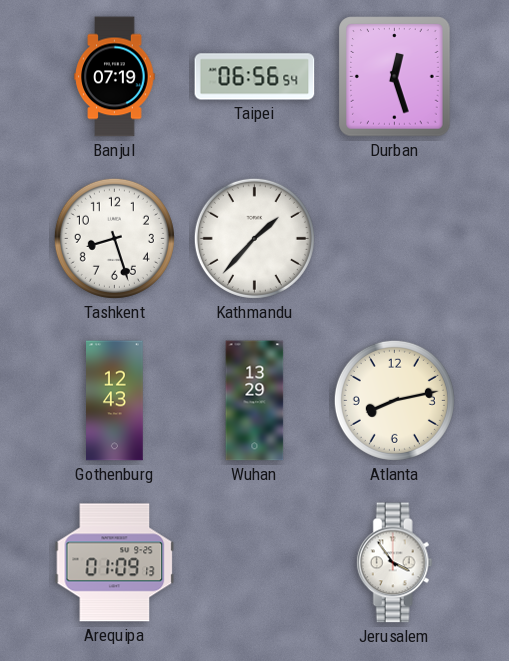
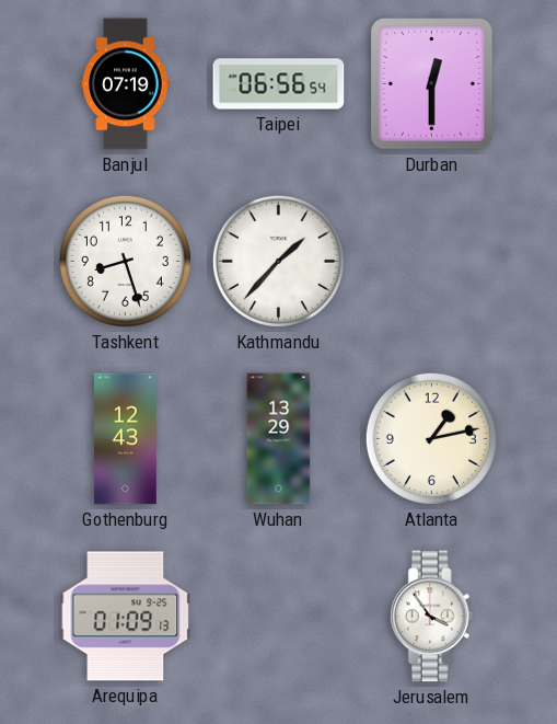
Durban: 12:27 -> 12:30 (432, 84)
Atlanta: 8:13 -> 1:13 (431, 438)
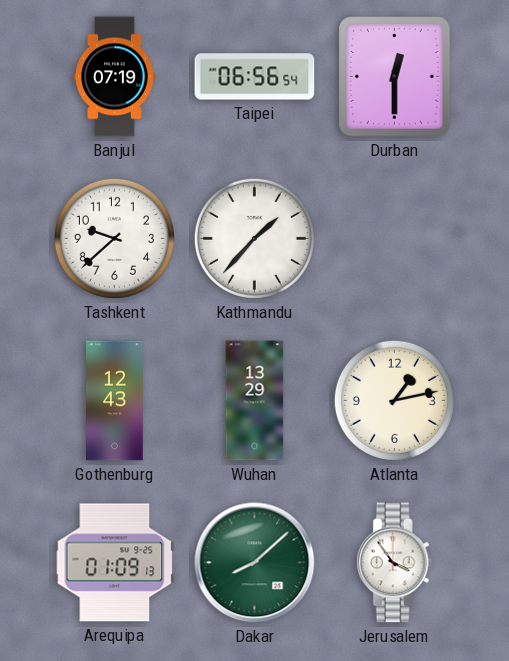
Tashkent: 8:27 -> 9:38 (114, 238)
Dakar: none -> 8:08 (255, 563)
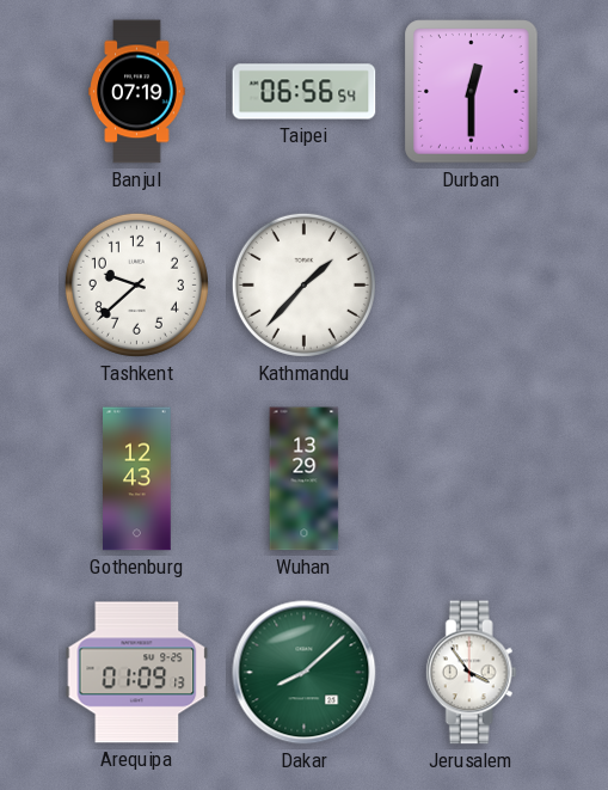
Atlanta: 1:13 -> none (394, 400)
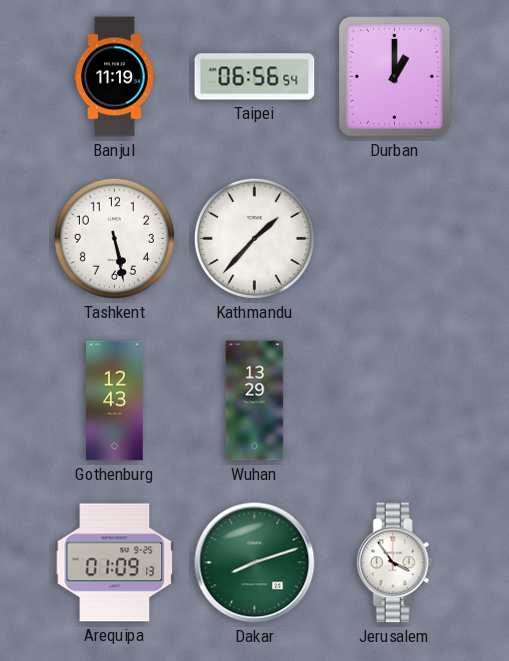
Banjul: 07:19 -> 11:19 (115, 77)
Durban: 12:30 -> 1:00 (395, 77)
Tashkent: 9:38 -> 5:28 (114, 238)
Dakar: 8:08 -> 8:12 (255, 563)
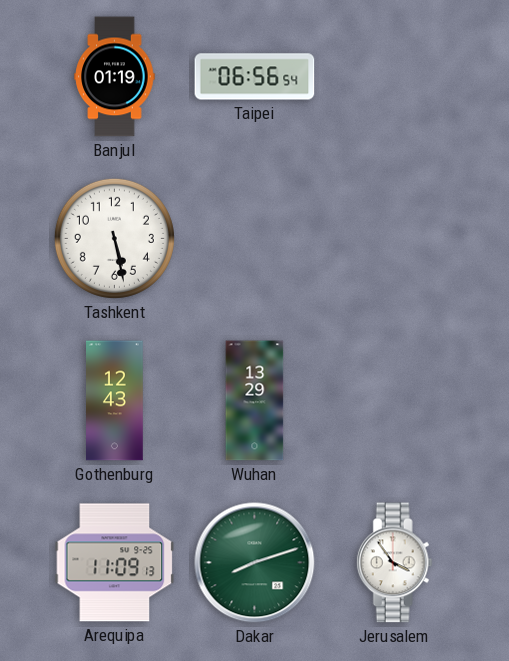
Banjul: 11:19 -> 01:19 (115, 77)
Durban: 1:00 -> none (395, 77)
Kathmandu: 1:37 -> none (254, 238)
Arequipa: 01:09 -> 11:09 (115, 563)
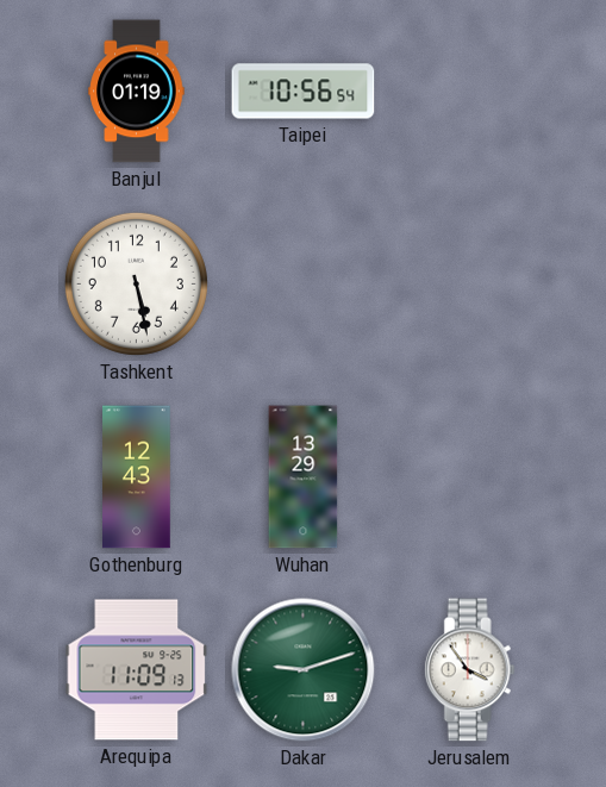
Taipei: 06:56 -> 10:56 (304, 92)
Dakar: 8:12 -> 9:12 (304, 670)
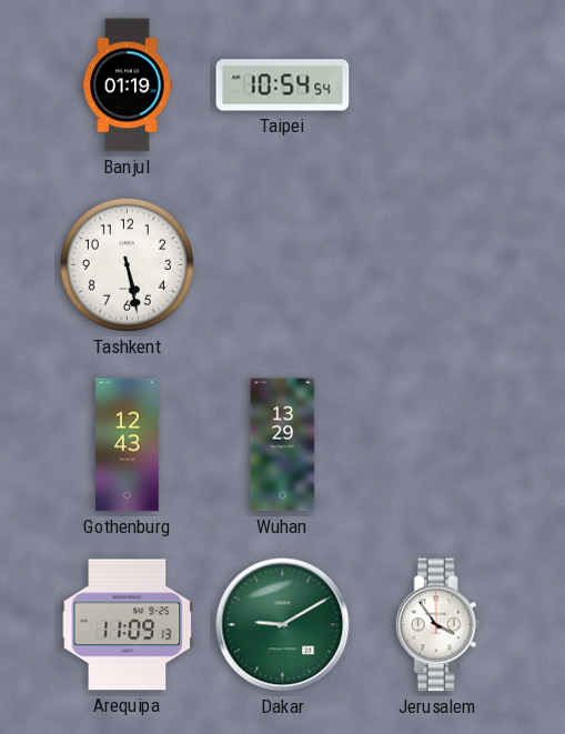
Taipei: 10:56 -> 10:54 (283, 86)
Dakar: 9:12 -> 9:10 (283, 625)
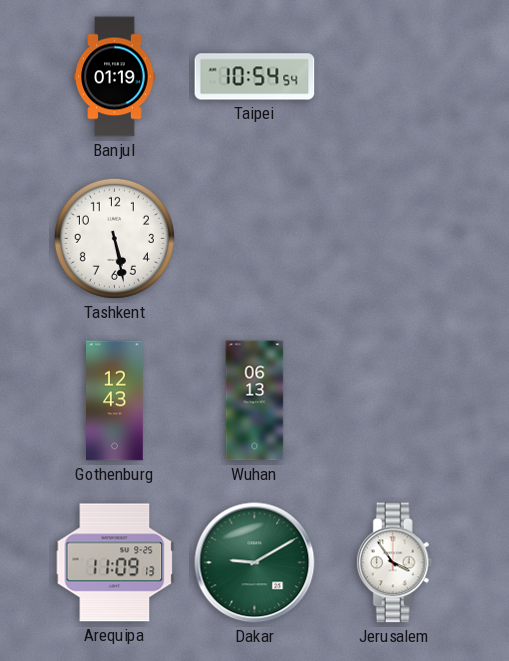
Wuhan: 13:29 -> 06:13 (255, 401)
